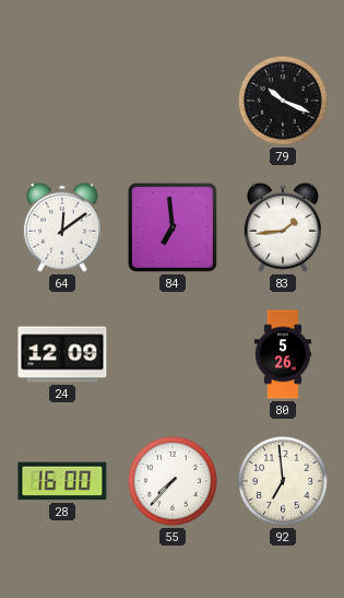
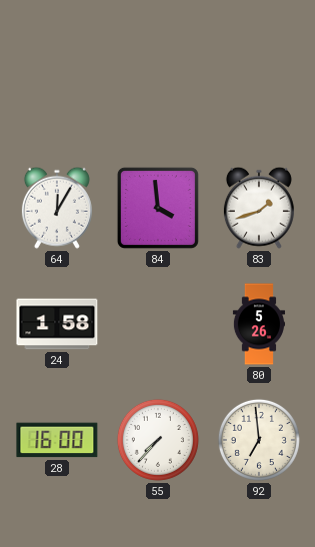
79: 10:19 -> none (283, 101)
64: 12:09 -> 12:05 (57, 208)
84: 6:59 -> 3:59 (158, 208)
83: 1:44 -> 1:42 (259, 208)
24: 12:09 -> 1:58 (57, 324)
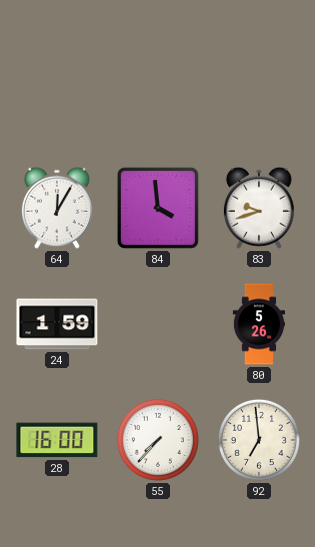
83: 1:42 -> 9:42 (259, 208)
24: 1:58 -> 1:59 (57, 324)
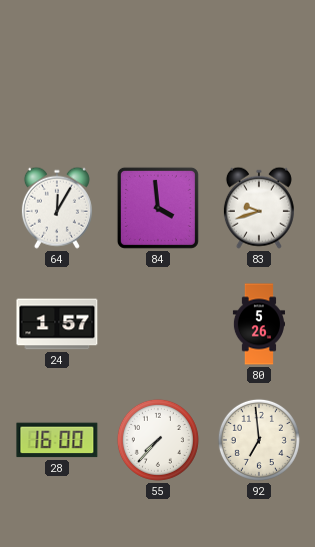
24: 1:59 -> 1:57 (57, 324)
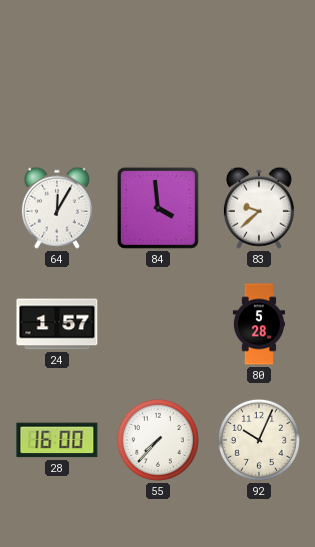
83: 9:42 -> 9:38 (259, 208)
80: 5:26 -> 5:28 (259, 324)
92: 6:59 -> 10:04 (259, 440)
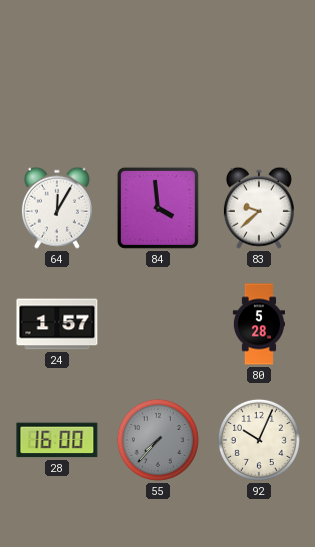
55 dial: white -> grey (158, 440)
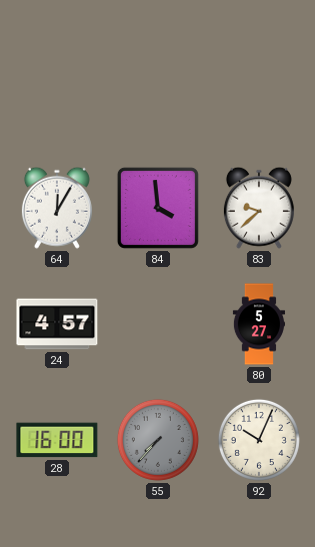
24: 1:57 -> 4:57 (57, 324)
80: 5:28 -> 5:27 (259, 324)
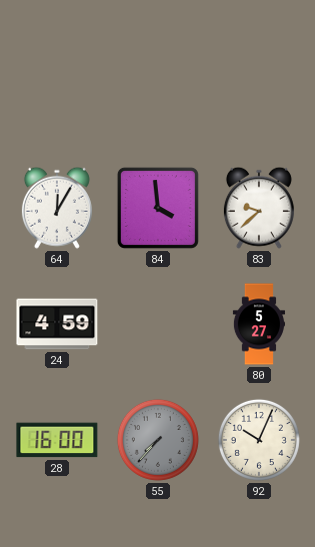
24: 4:57 -> 4:59 (57, 324)
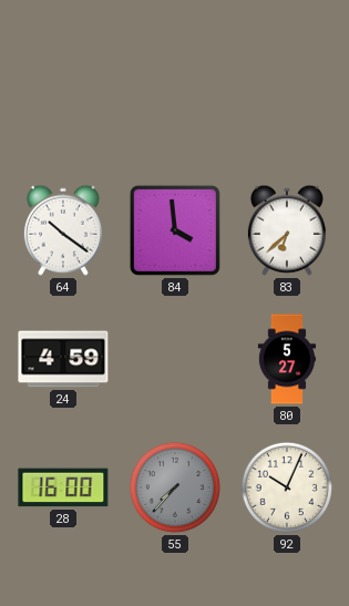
64: 12:05 -> 10:21 (63, 230)
83: 9:38 -> 6:38 (287, 230)
